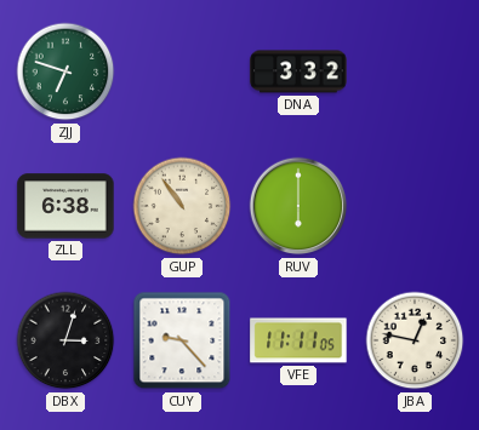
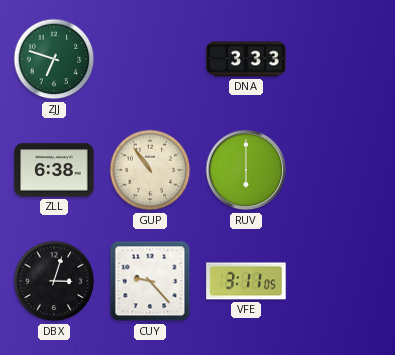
DNA: 3:32 -> 3:33 (246, 59)
VFE: 11:11 -> 3:11 (246, 281)
JBA: 12:47 -> none (415, 340)
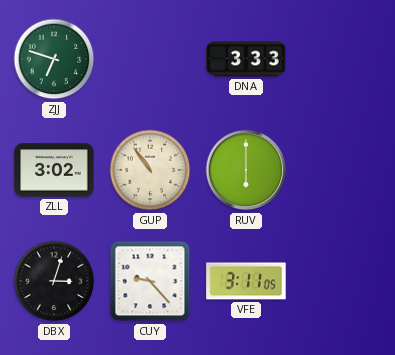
ZLL: 6:38 -> 3:02 (54, 170)
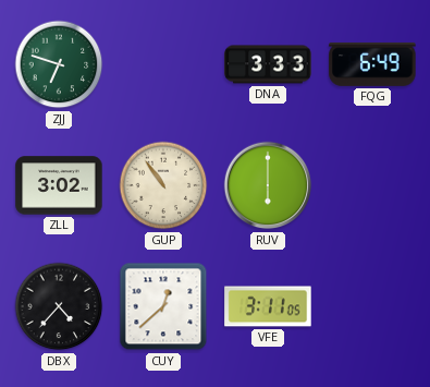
FQG: none -> 6:49 (372, 64)
DBX: 3:03 -> 4:37 (59, 306)
CUY: 9:23 -> 12:38 (163, 306)
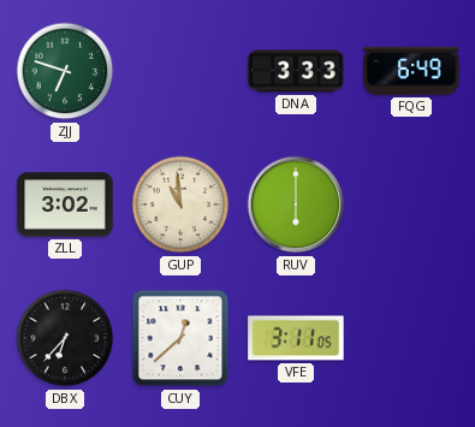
GUP: 10:54 -> 10:59 (180, 204)
DBX: 4:37 -> 6:37 (65, 338)
